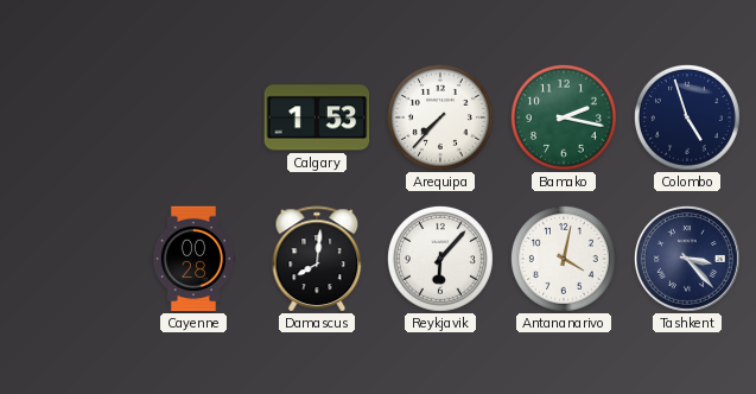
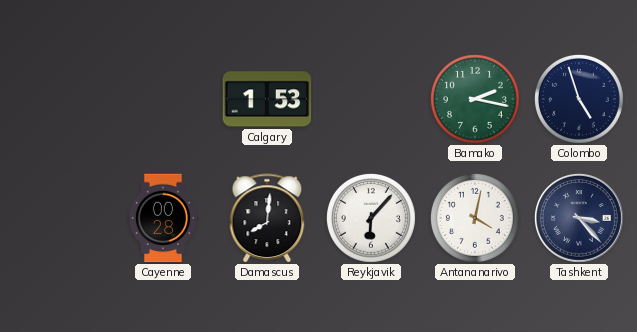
Arequipa: 7:37 -> none (440, 117)
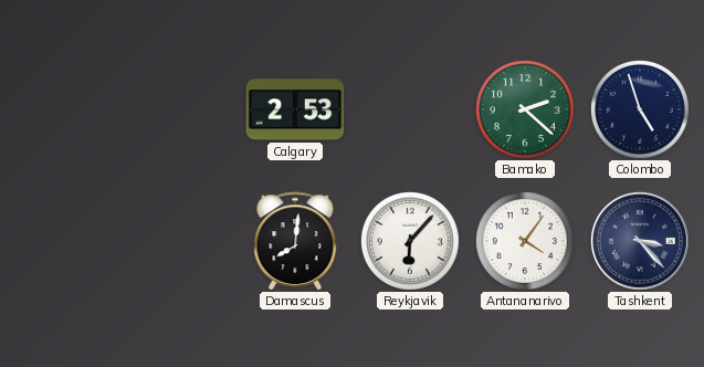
Calgary: 1:53 -> 2:53 (295, 109)
Bamako: 2:17 -> 2:22 (525, 109)
Cayenne: 00:28 -> none (162, 218)
Antananarivo: 4:02 -> 4:06 (525, 241)
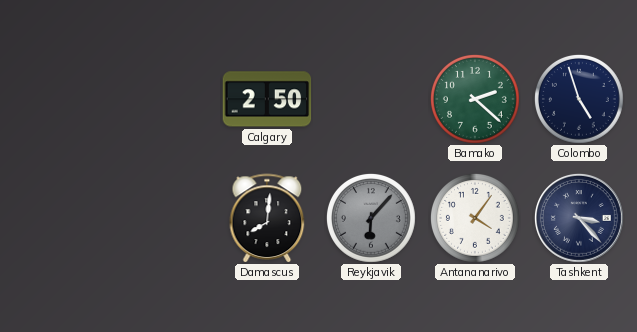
Calgary: 2:53 -> 2:50 (267, 99)
Reykjavik dial: white -> grey (371, 218)
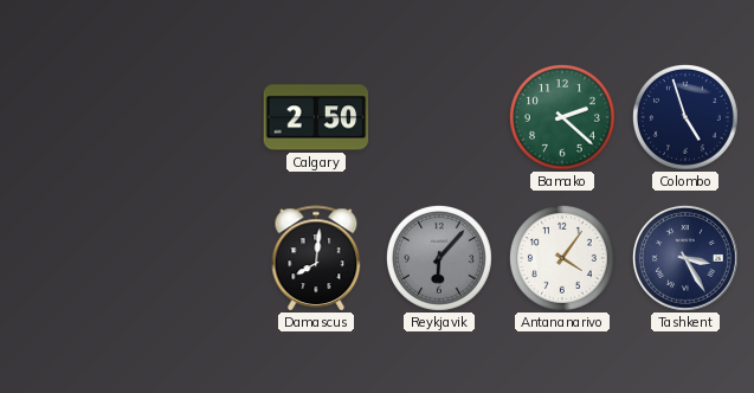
Tashkent: 3:23 -> 3:25 (687, 259)
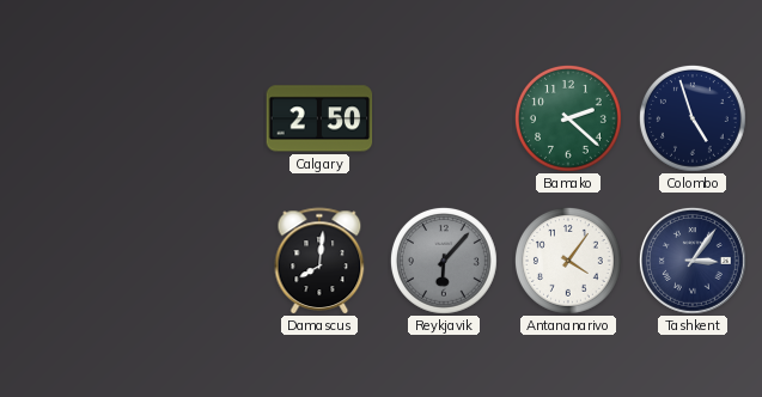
Tashkent: 3:25 -> 3:06 (694, 262)
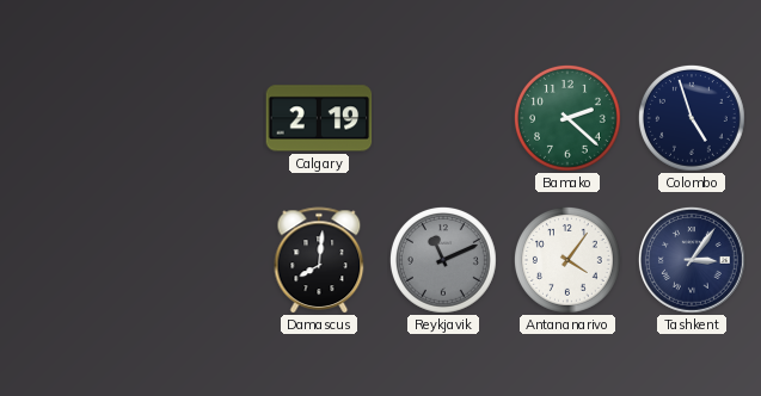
Calgary: 2:50 -> 2:19 (319, 118)
Reykjavik: 6:07 -> 11:11 (443, 260)
